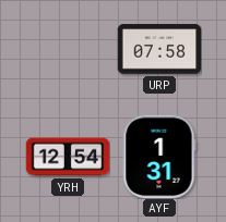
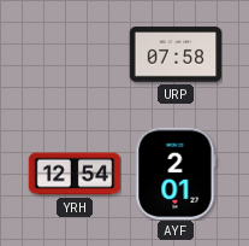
AYF: 1:31 -> 2:01 (176, 174)
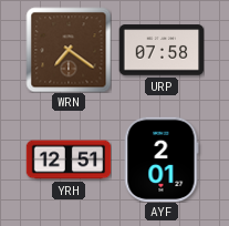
WRN: none -> 7:21 (69, 50)
YRH: 12:54 -> 12:51 (69, 160)
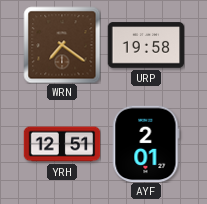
URP: 07:58 -> 19:58 (146, 45)
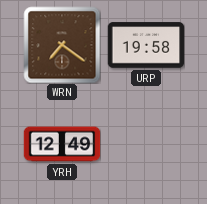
YRH: 12:51 -> 12:49 (62, 144)
AYF: 2:01 -> none (146, 144)
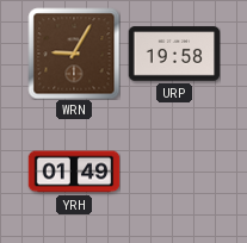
WRN: 7:21 -> 9:05 (74, 54)
YRH: 12:49 -> 01:49 (74, 172)
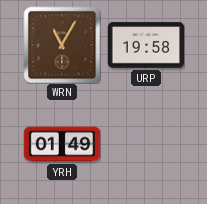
WRN: 9:05 -> 11:05 (62, 45)
